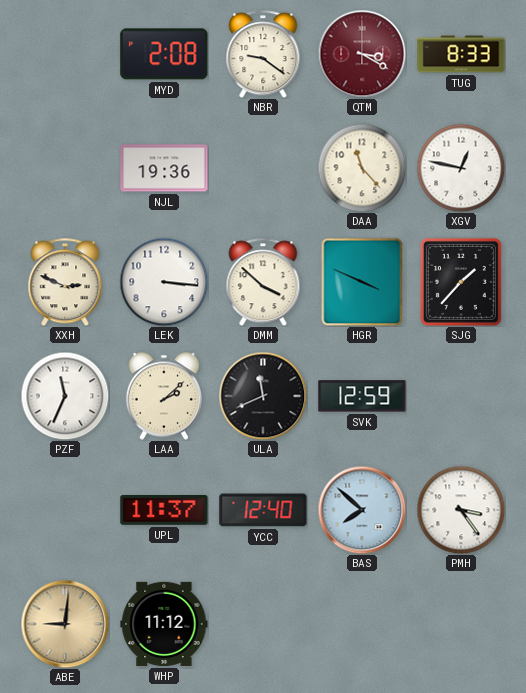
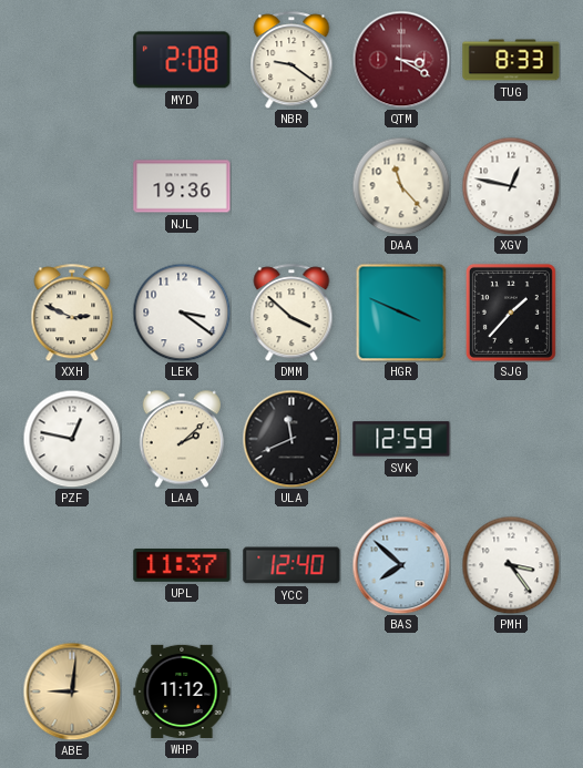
LEK: 3:16 -> 3:21 (182, 313)
PZF: 11:34 -> 12:47 (72, 439)
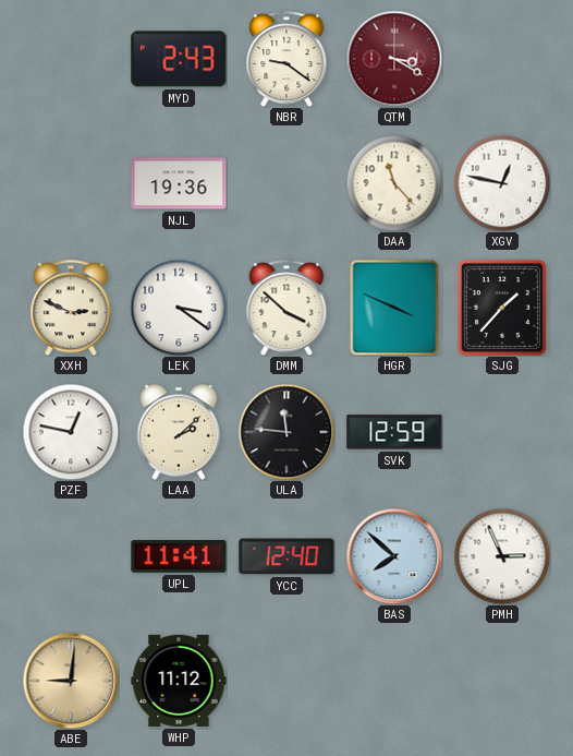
MYD: 2:08 -> 2:43 (179, 59)
TUG: 8:33 -> none (511, 60)
ULA: 11:41 -> 11:46 (286, 432)
UPL: 11:37 -> 11:41 (179, 556)
PMH: 3:24 -> 2:56 (502, 556)
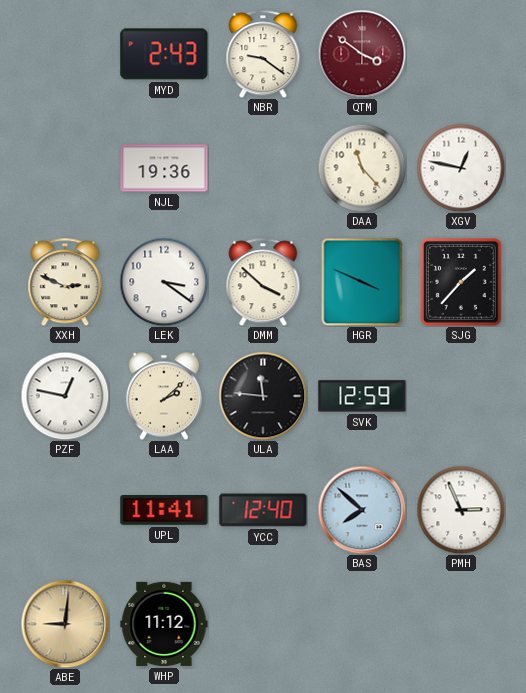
QTM: 3:20 -> 3:51 (362, 54)
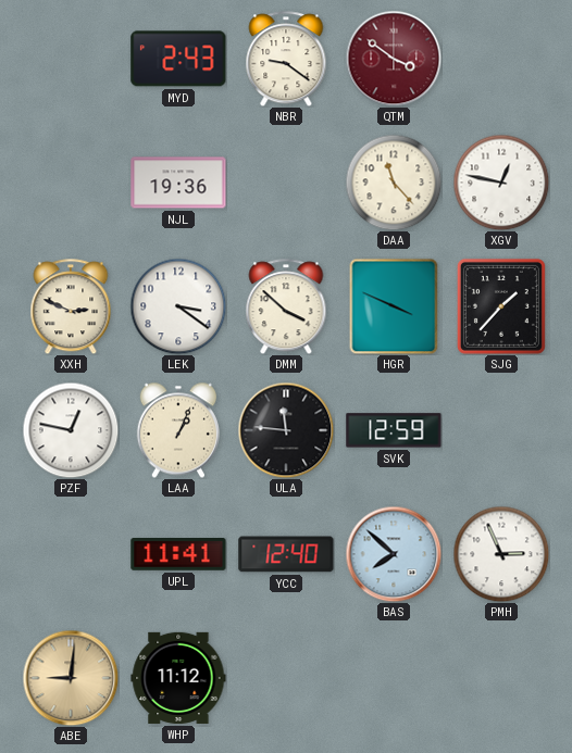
LAA: 2:08 -> 1:04 (178, 430)
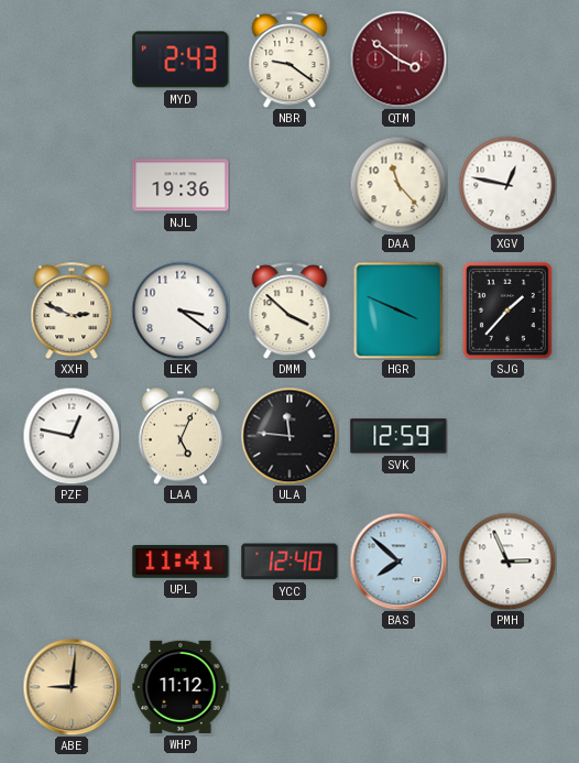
LAA: 1:04 -> 5:04 (181, 436)
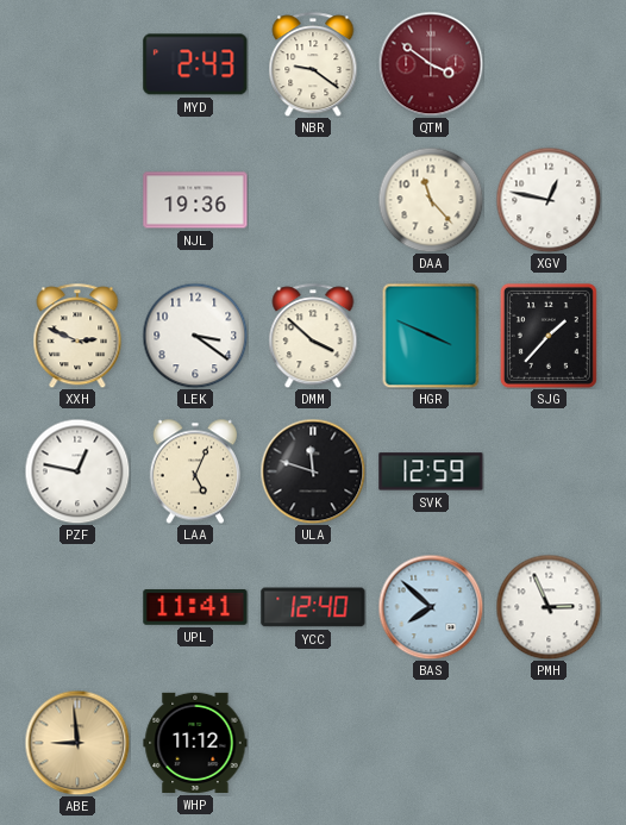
ULA: 11:46 -> 11:48 (313, 471)
ABE: 9:01 -> 8:59 (77, 743)
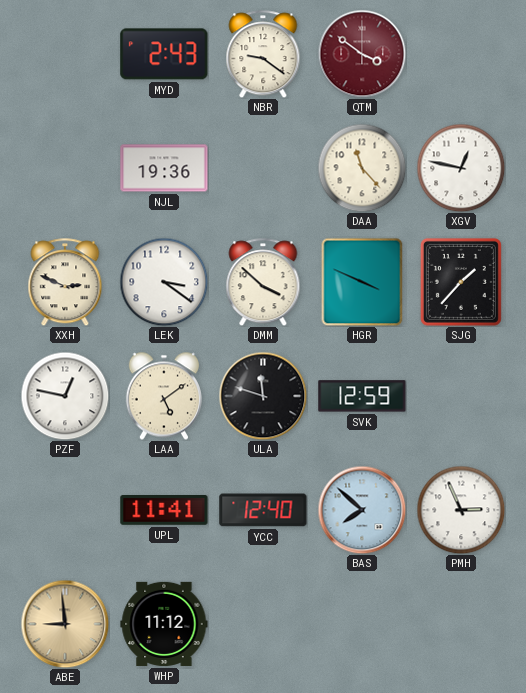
LAA: 5:04 -> 5:09 (164, 396)
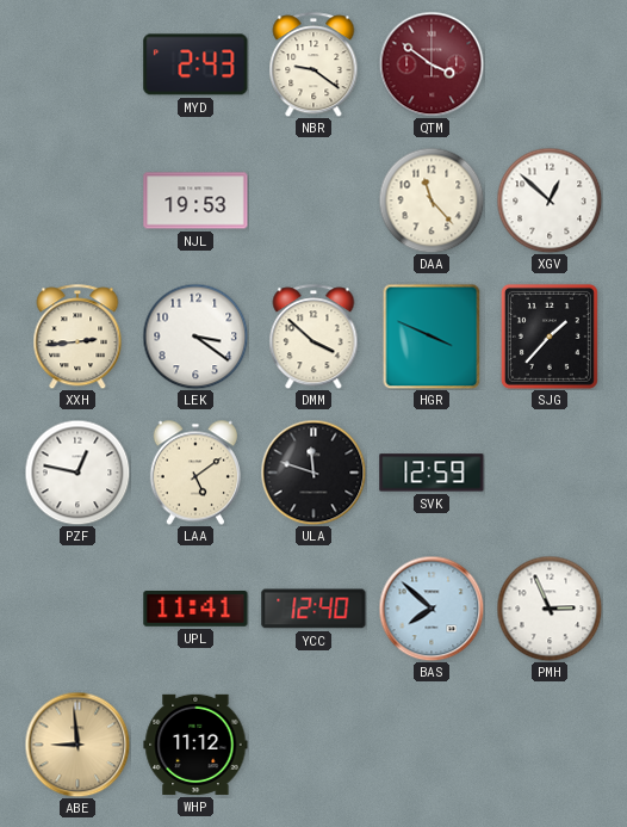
NJL: 19:36 -> 19:53 (195, 200)
XGV: 12:47 -> 12:52 (550, 200)
XXH: 2:49 -> 2:44 (77, 337)
